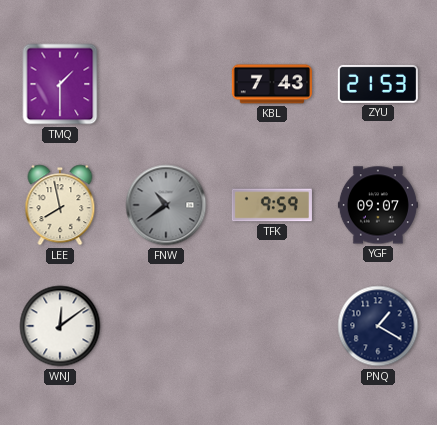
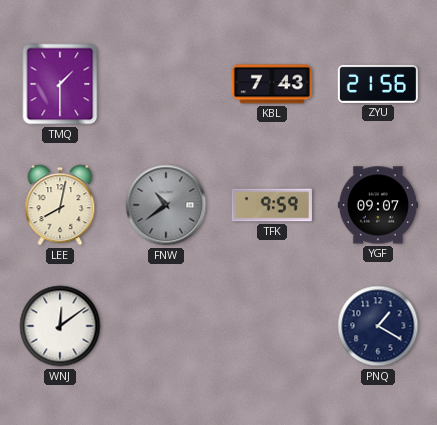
ZYU: 21:53 -> 21:56 (378, 84)
LEE: 7:58 -> 8:02 (60, 205)
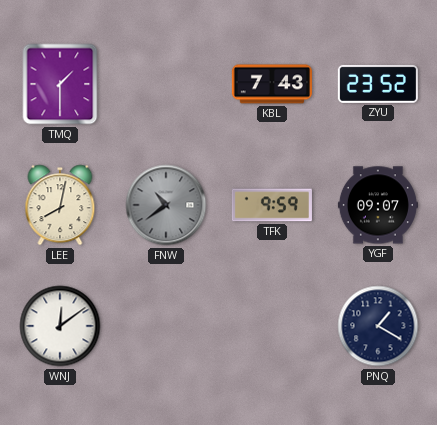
ZYU: 21:56 -> 23:52 (378, 84)
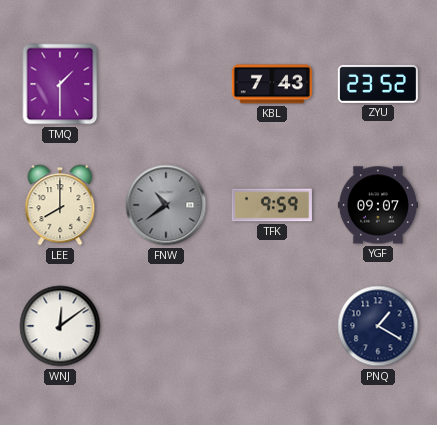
LEE: 8:02 -> 8:00 (60, 205)
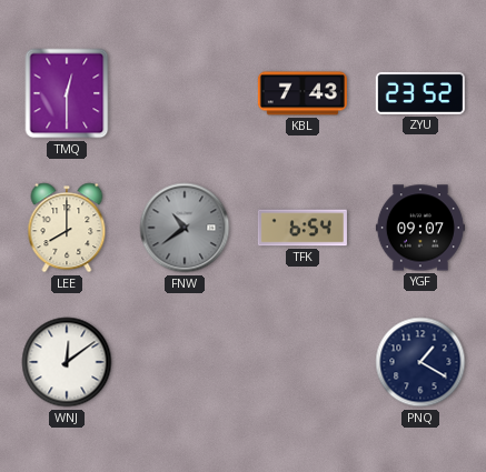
TMQ: 1:30 -> 12:30 (67, 93)
TFK: 9:59 -> 6:54 (302, 228)
